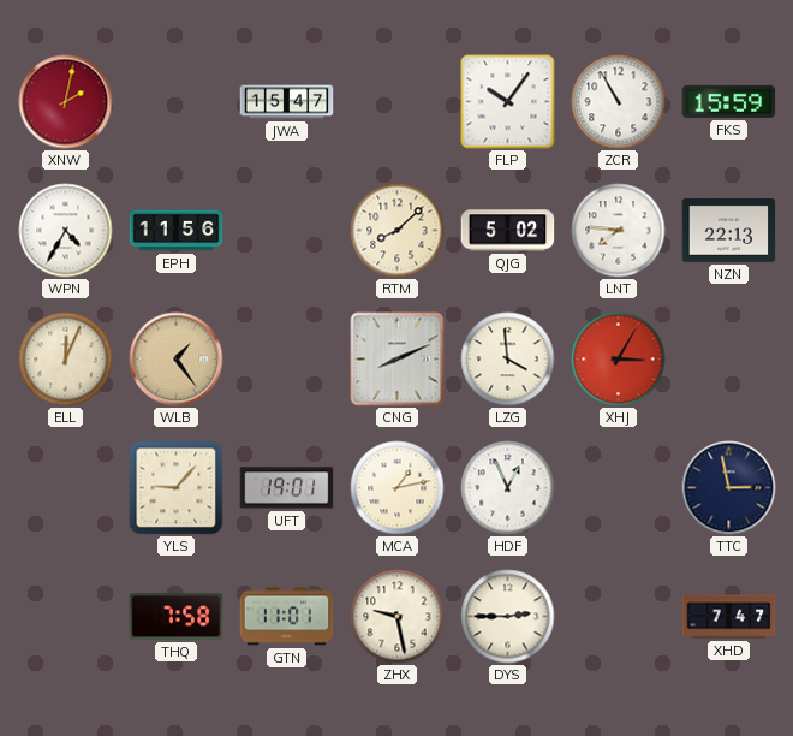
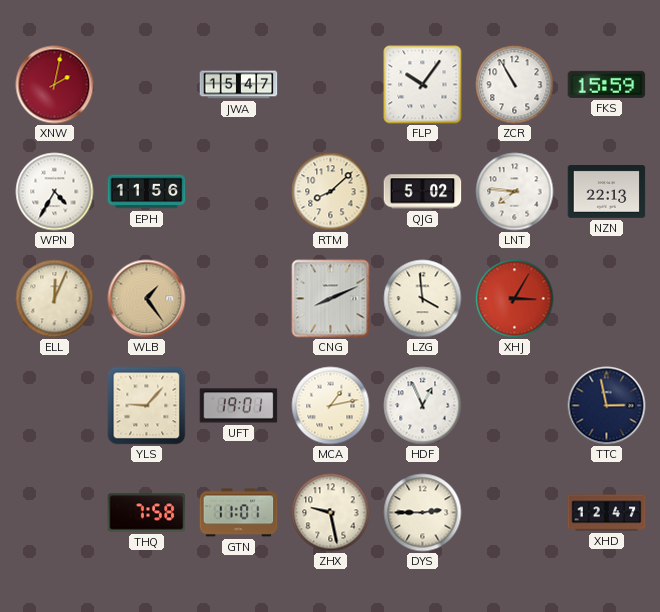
XHD: 7:47 -> 12:47 (607, 513)
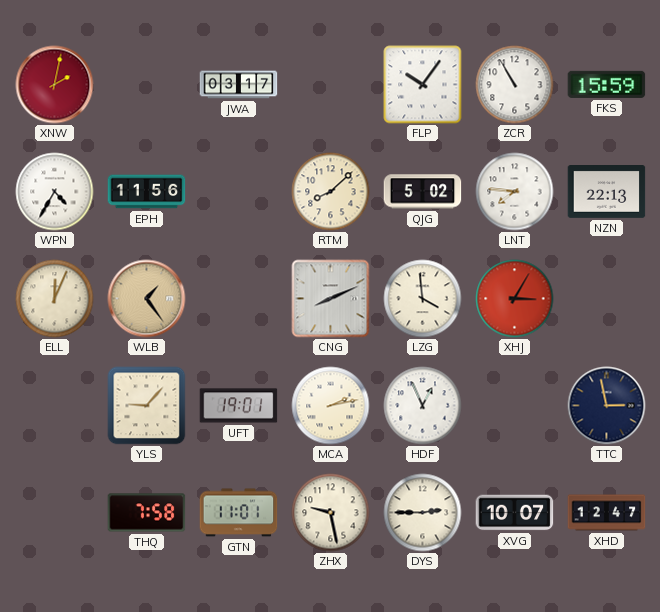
JWA: 15:47 -> 03:17 (239, 85)
MCA: 1:13 -> 2:13 (331, 406)
XVG: none -> 10:07 (515, 513)
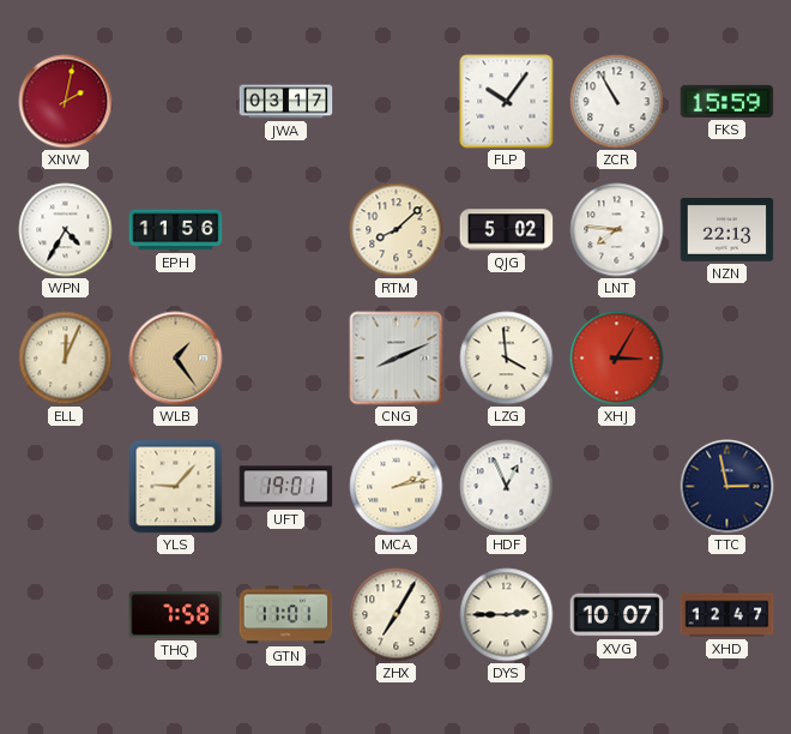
ZHX: 9:28 -> 7:05 (397, 615)
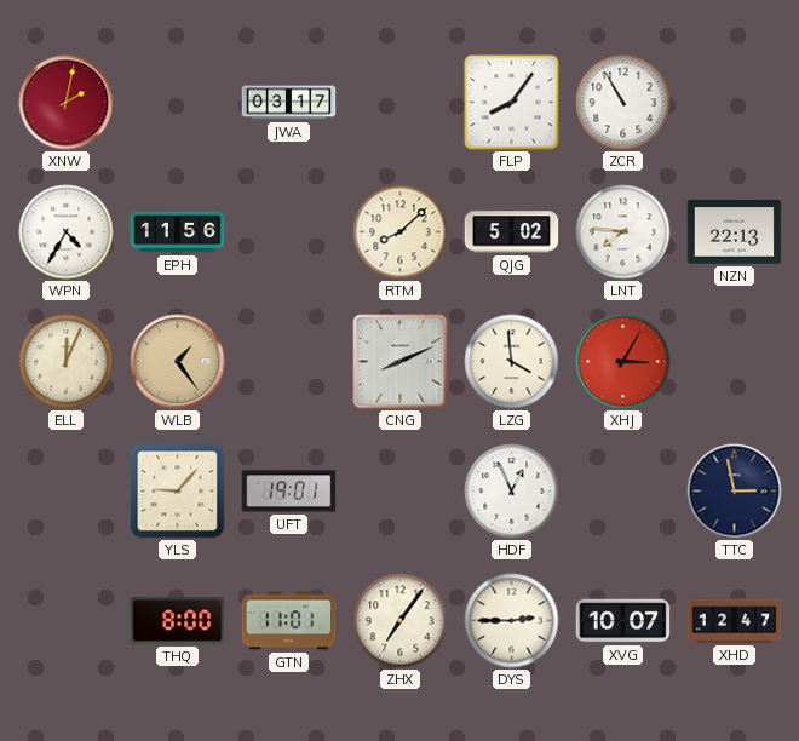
FLP: 10:06 -> 8:06 (512, 103)
FKS: 15:59 -> none (727, 101)
MCA: 2:13 -> none (397, 487)
THQ: 7:58 -> 8:00 (178, 621)
ZHX: 7:05 -> 7:06 (401, 621)
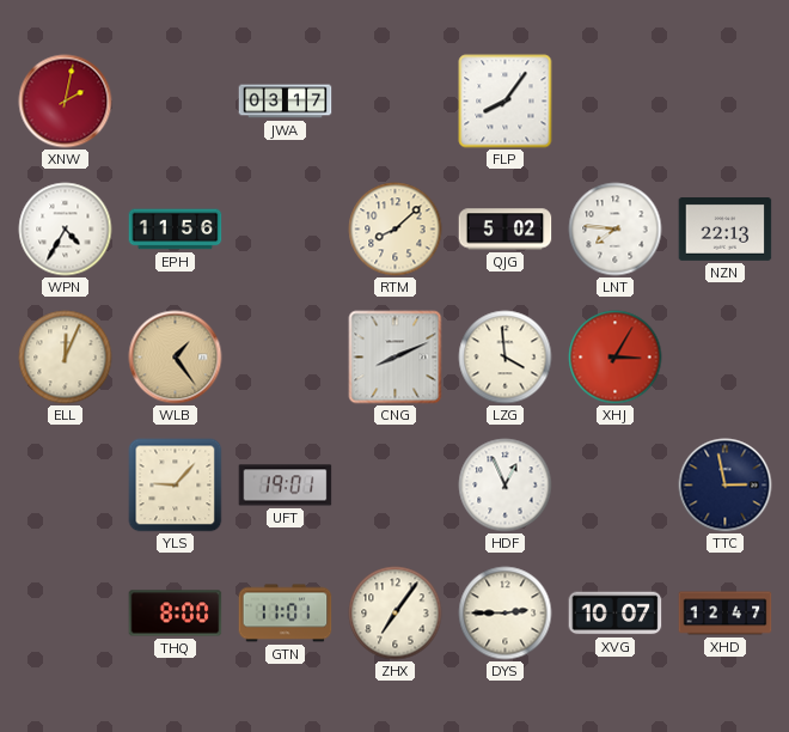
ZCR: 10:55 -> none (623, 103)
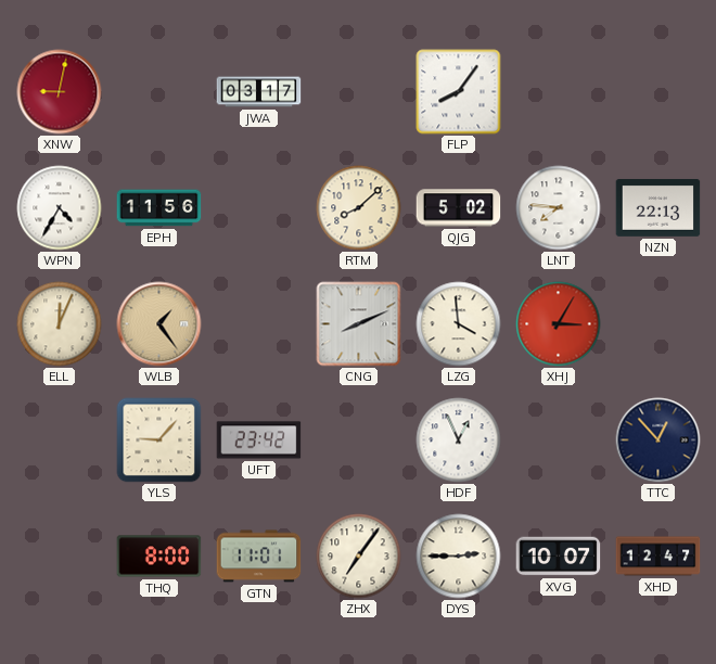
XNW: 2:02 -> 9:02 (60, 92)
UFT: 19:01 -> 23:42 (259, 440)
TTC: 2:58 -> 12:53 (659, 440)
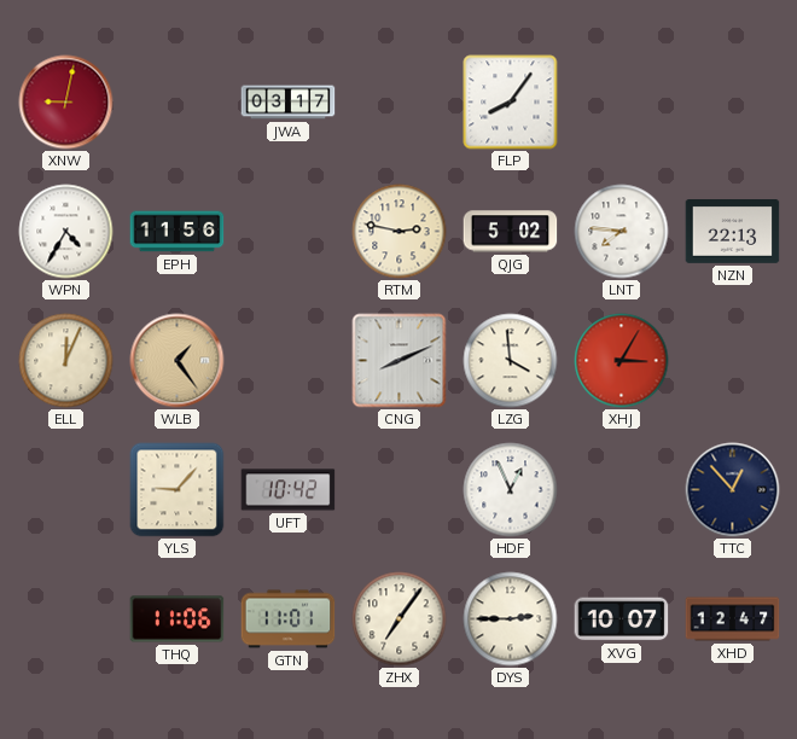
RTM: 8:08 -> 2:47 (400, 232)
UFT: 23:42 -> 10:42 (289, 490)
THQ: 8:00 -> 11:06 (178, 619)
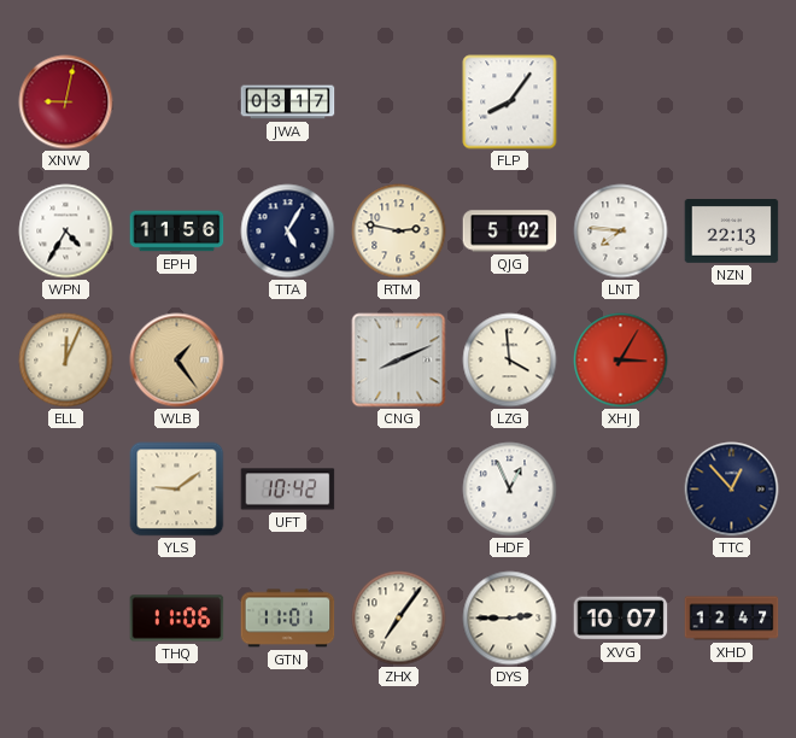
TTA: none -> 5:05 (288, 232)
YLS: 9:07 -> 9:09 (177, 490)
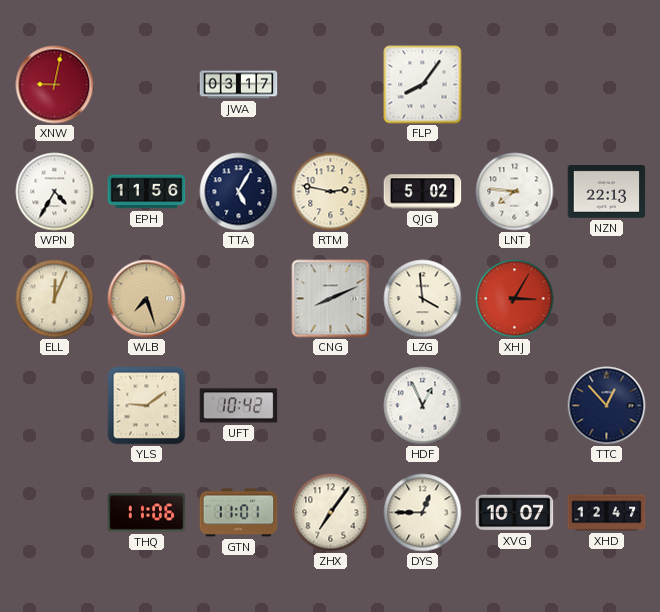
WLB: 1:24 -> 7:27 (147, 299)
DYS: 2:45 -> 12:45 (423, 513)
